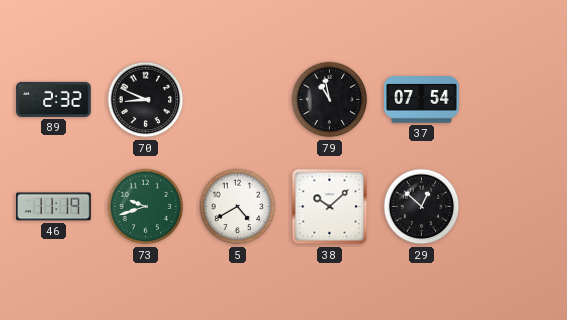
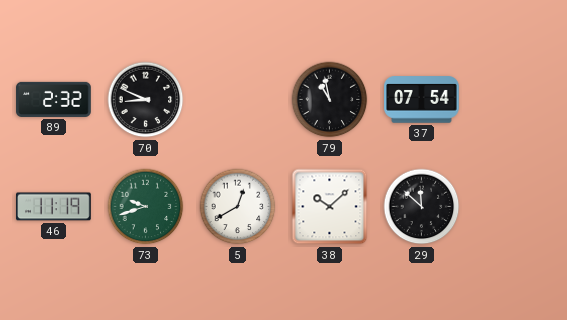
5: 4:40 -> 12:40 (238, 207)
29: 12:52 -> 11:52 (422, 207)
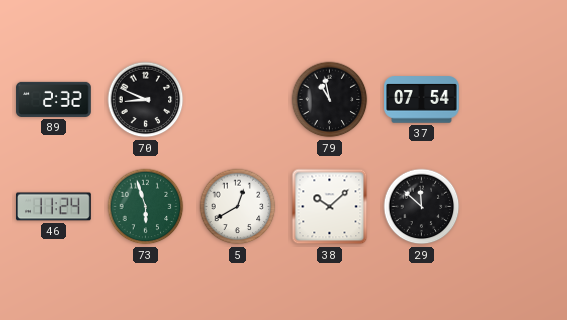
46: 11:19 -> 11:24 (54, 207)
73: 9:42 -> 5:57 (146, 207)
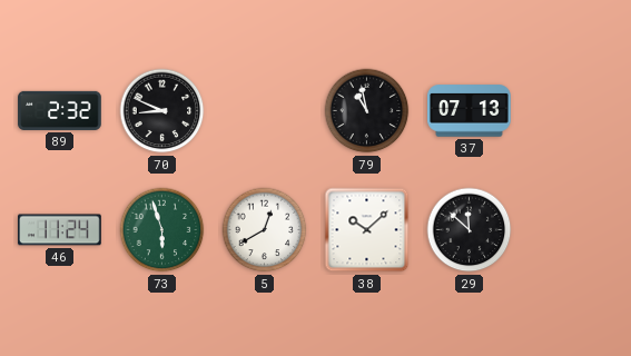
37: 07:54 -> 07:13 (470, 111)
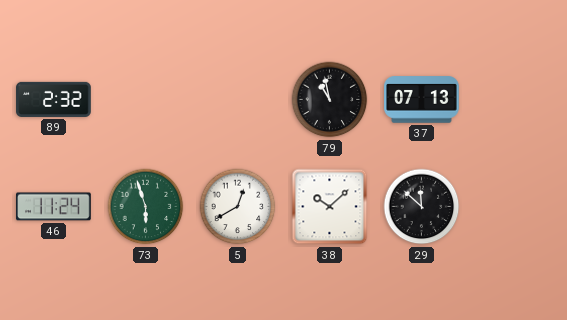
70: 8:49 -> none (162, 111)
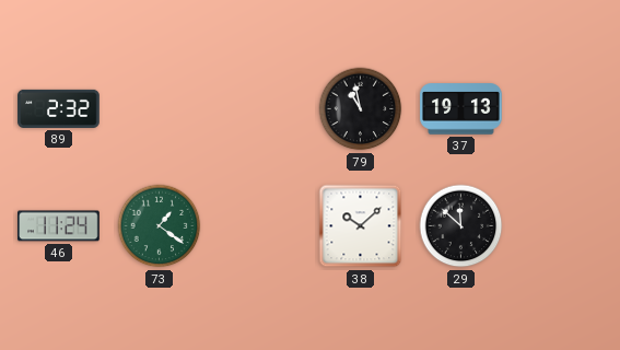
37: 07:13 -> 19:13 (461, 109)
73: 5:57 -> 1:21 (160, 226)
5: 12:40 -> none (238, 207)
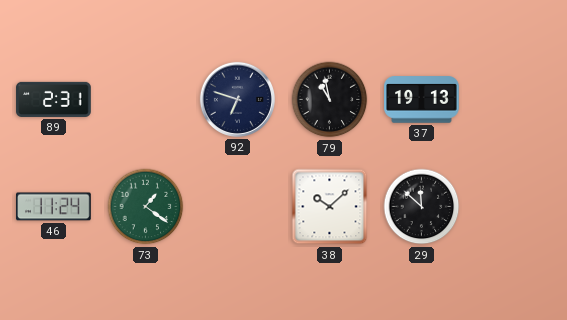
89: 2:32 -> 2:31 (54, 99)
92: none -> 6:48 (237, 99)
